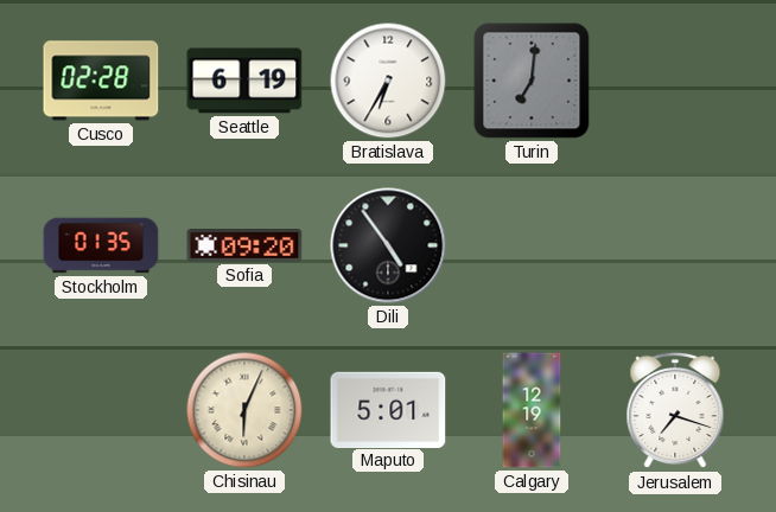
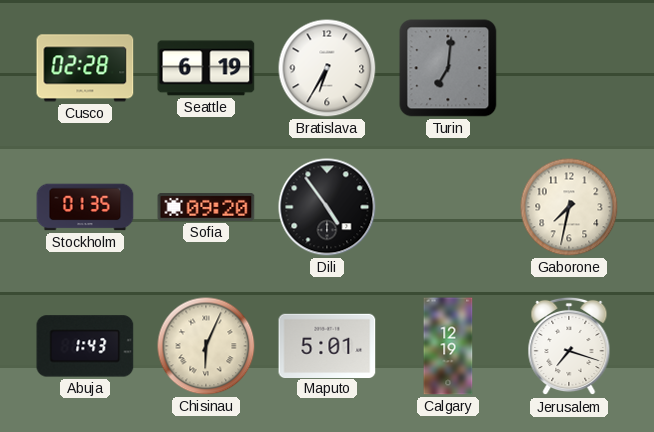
Gaborone: none -> 7:32 (569, 207)
Abuja: none -> 1:43 (85, 346)
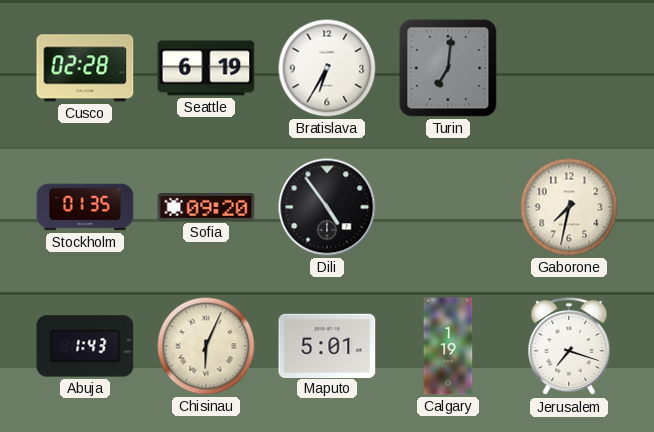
Calgary: 12:19 -> 1:19 (448, 346)
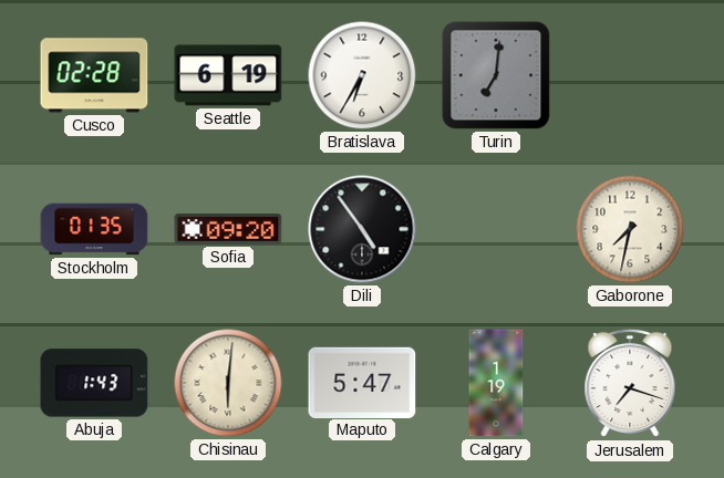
Chisinau: 6:04 -> 6:01 (228, 383)
Maputo: 5:01 -> 5:47 (362, 382)
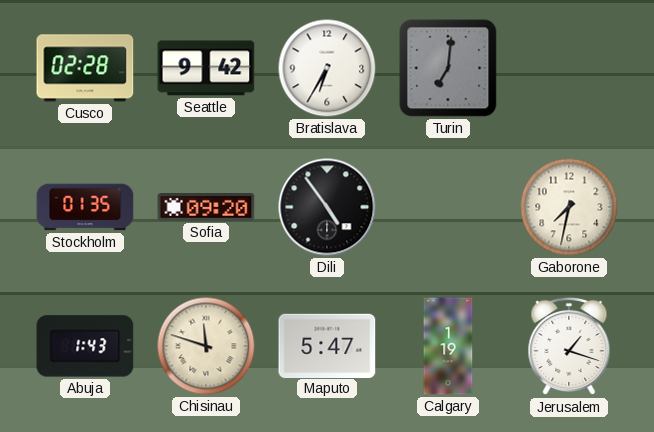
Seattle: 6:19 -> 9:42 (206, 68)
Chisinau: 6:01 -> 11:48 (206, 346)
Jerusalem: 7:18 -> 1:18 (569, 346)
